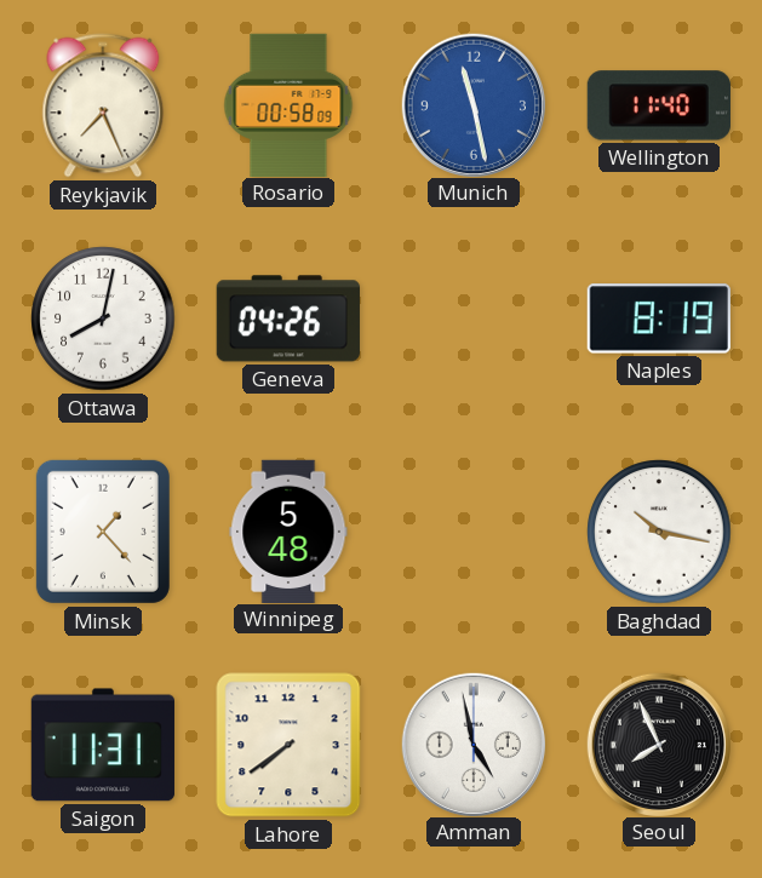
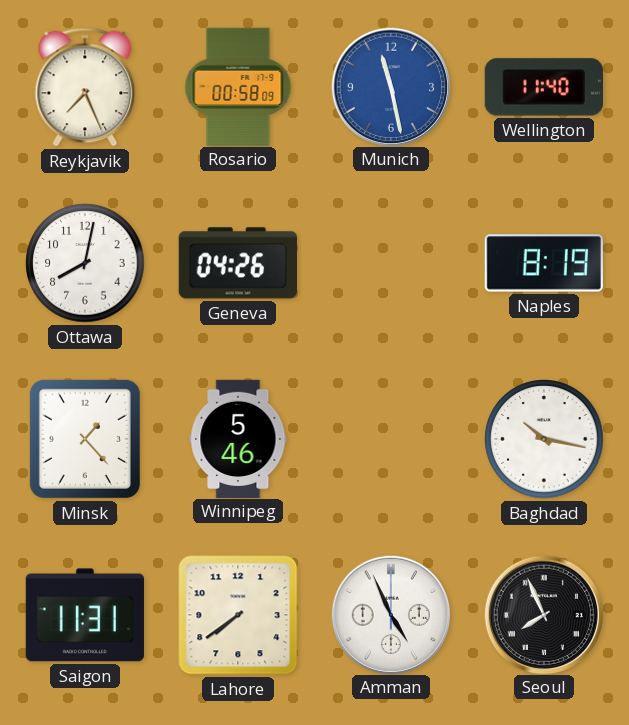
Winnipeg: 5:48 -> 5:46 (238, 438)
Amman: 4:58 -> 4:56 (390, 614)
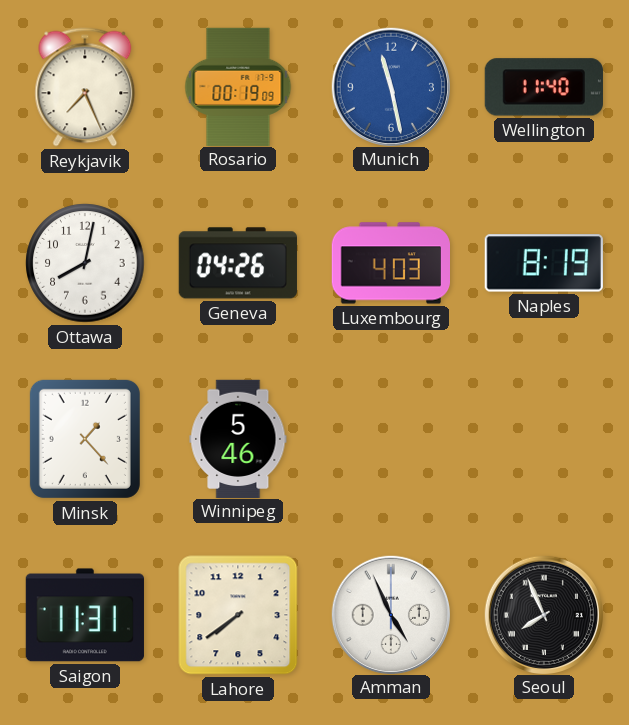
Rosario: 00:58 -> 00:19 (238, 86)
Luxembourg: none -> 4:03 (390, 263)
Baghdad: 10:17 -> none (544, 439)
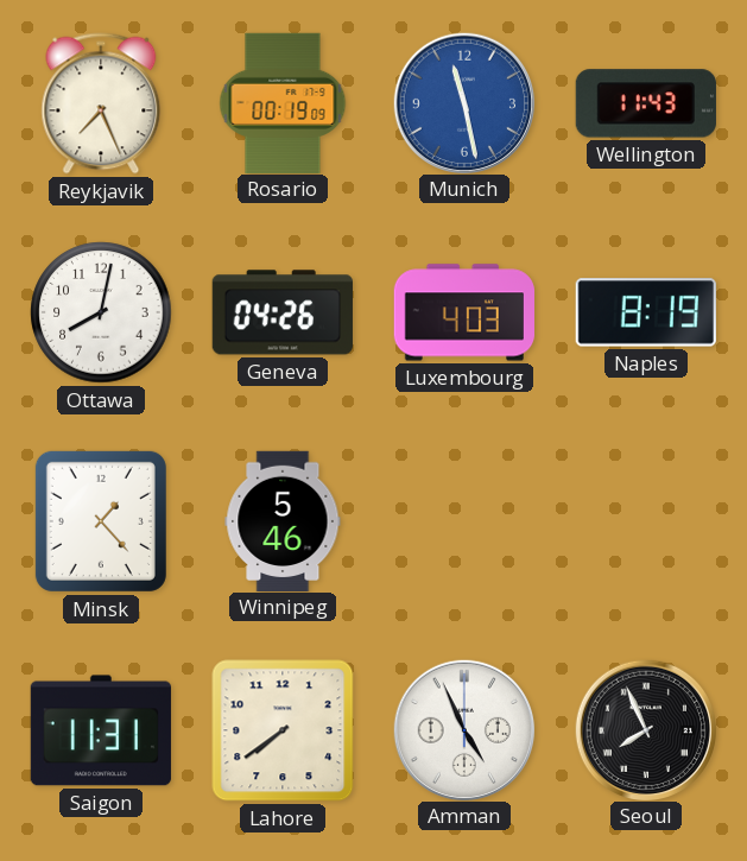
Wellington: 11:40 -> 11:43 (646, 103)
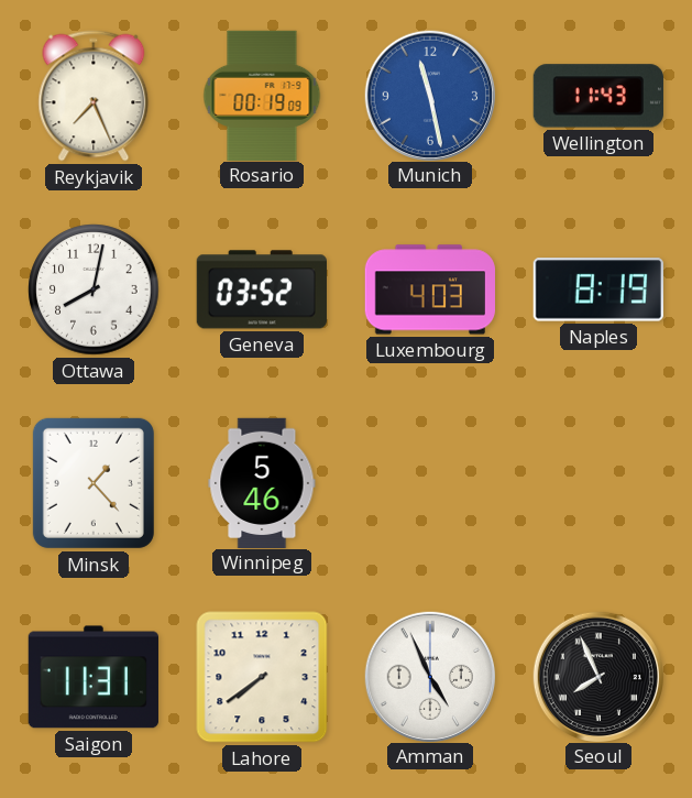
Geneva: 04:26 -> 03:52 (262, 289)
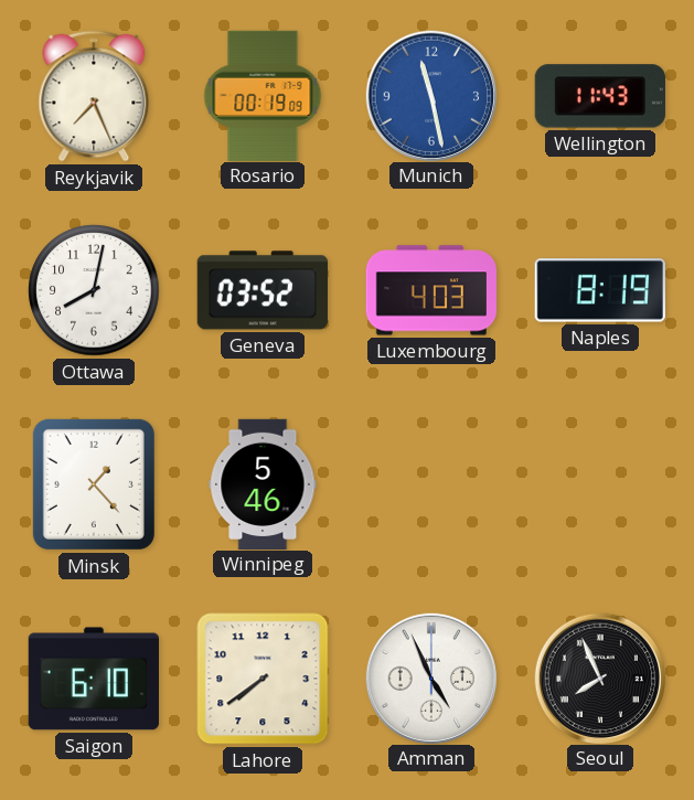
Saigon: 11:31 -> 6:10 (94, 679)
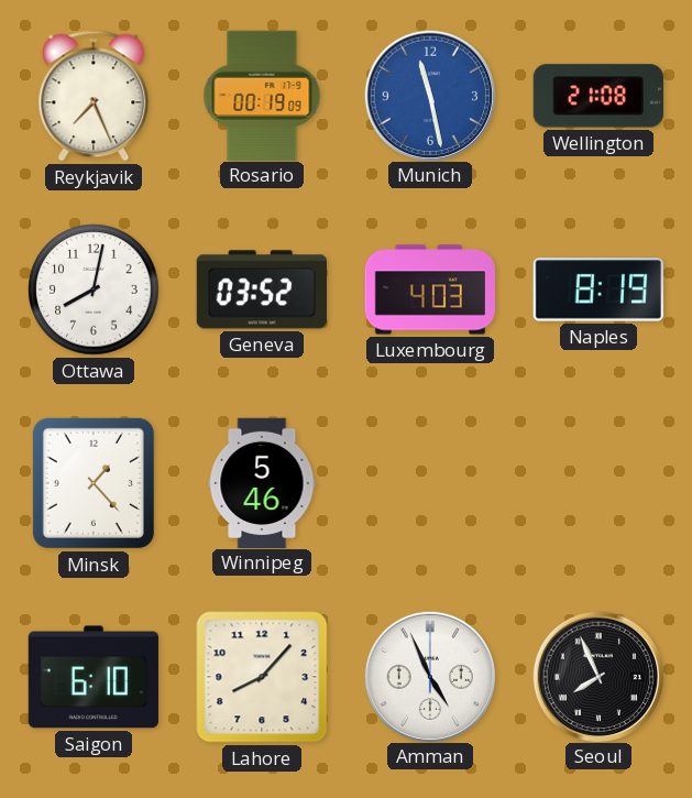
Wellington: 11:43 -> 21:08 (598, 96)
Lahore: 7:39 -> 8:07 (262, 677)
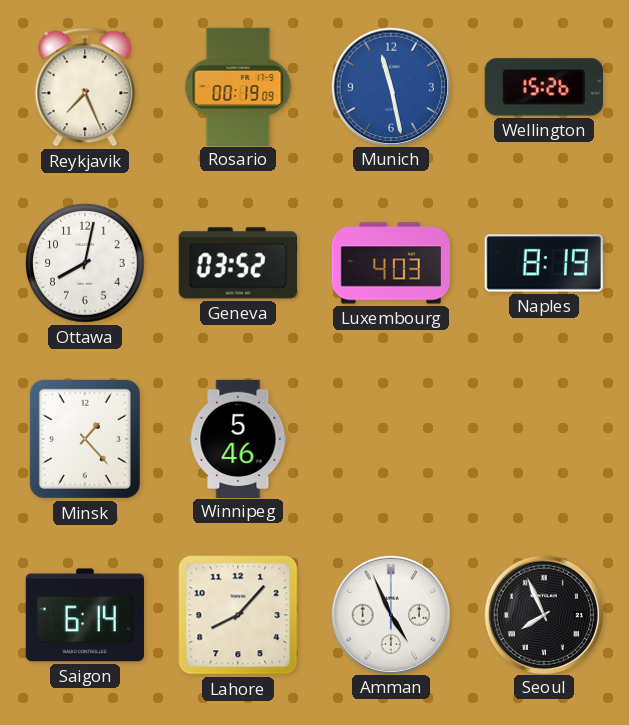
Wellington: 21:08 -> 15:26 (544, 87)
Saigon: 6:10 -> 6:14 (85, 615)
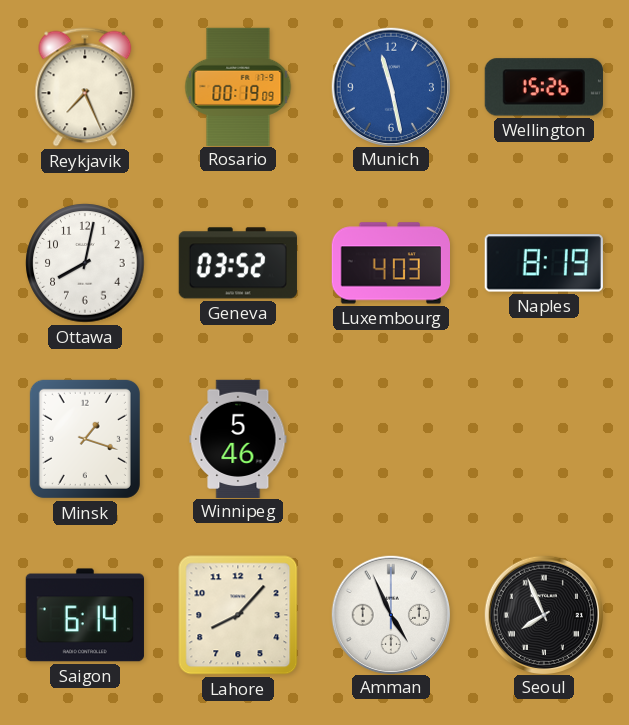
Minsk: 1:23 -> 1:18 (85, 439)
